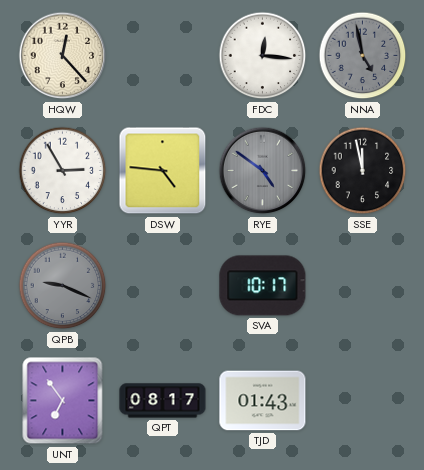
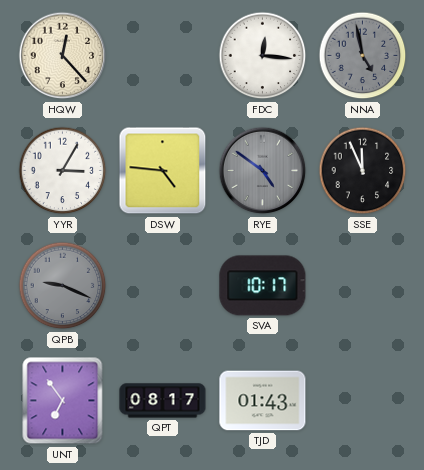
YYR: 2:55 -> 3:05 (63, 171)
SSE: 11:58 -> 11:56 (363, 171)
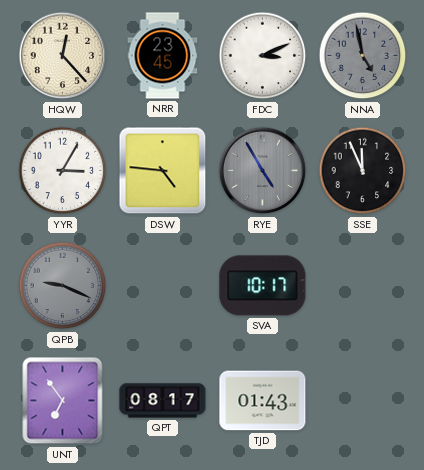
NRR: none -> 23:45 (163, 56)
FDC: 12:16 -> 3:11 (263, 56)
RYE: 4:51 -> 4:55 (263, 171)
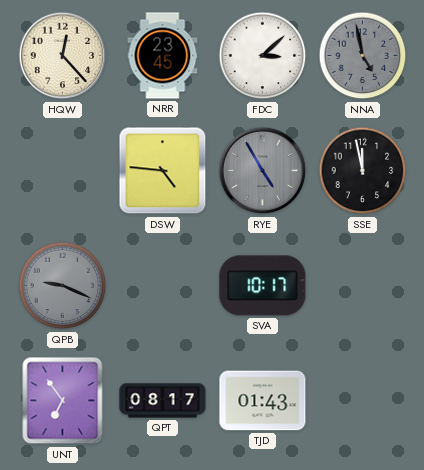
FDC: 3:11 -> 3:08 (263, 56)
YYR: 3:05 -> none (63, 171)
SSE: 11:56 -> 11:58 (363, 171)
